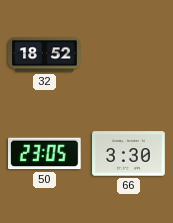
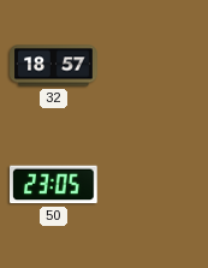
32: 18:52 -> 18:57 (54, 66)
66: 3:30 -> none (129, 154)
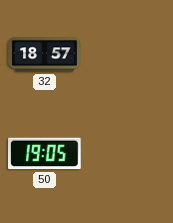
50: 23:05 -> 19:05 (45, 154)
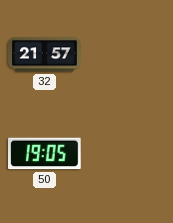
32: 18:57 -> 21:57 (45, 55)
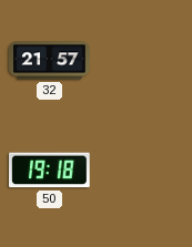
50: 19:05 -> 19:18 (50, 171)
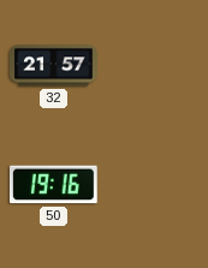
50: 19:18 -> 19:16 (54, 185)
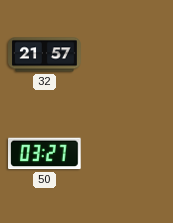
50: 19:16 -> 03:27 (45, 154)
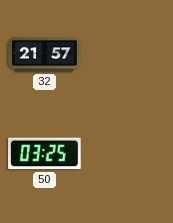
50: 03:27 -> 03:25 (45, 154)
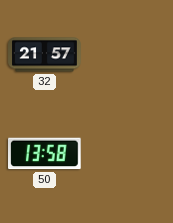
50: 03:25 -> 13:58 (45, 154)
